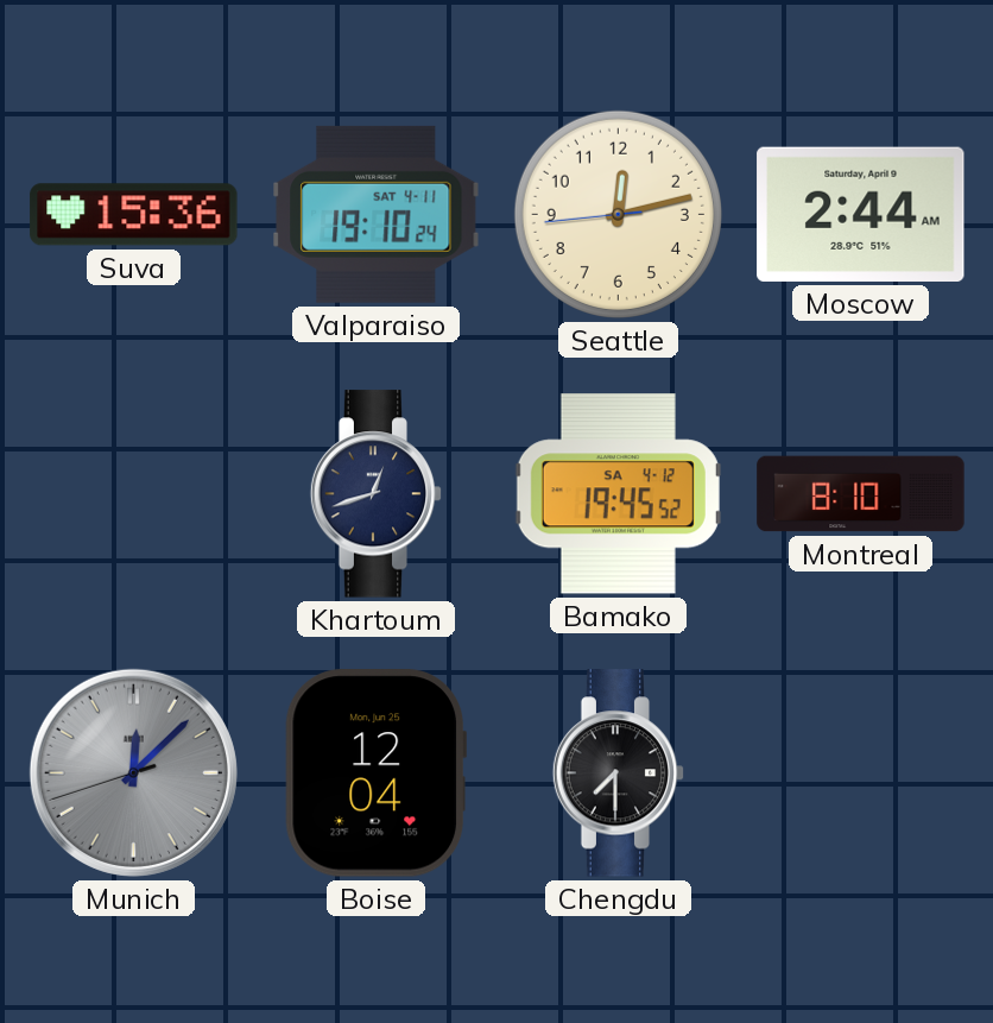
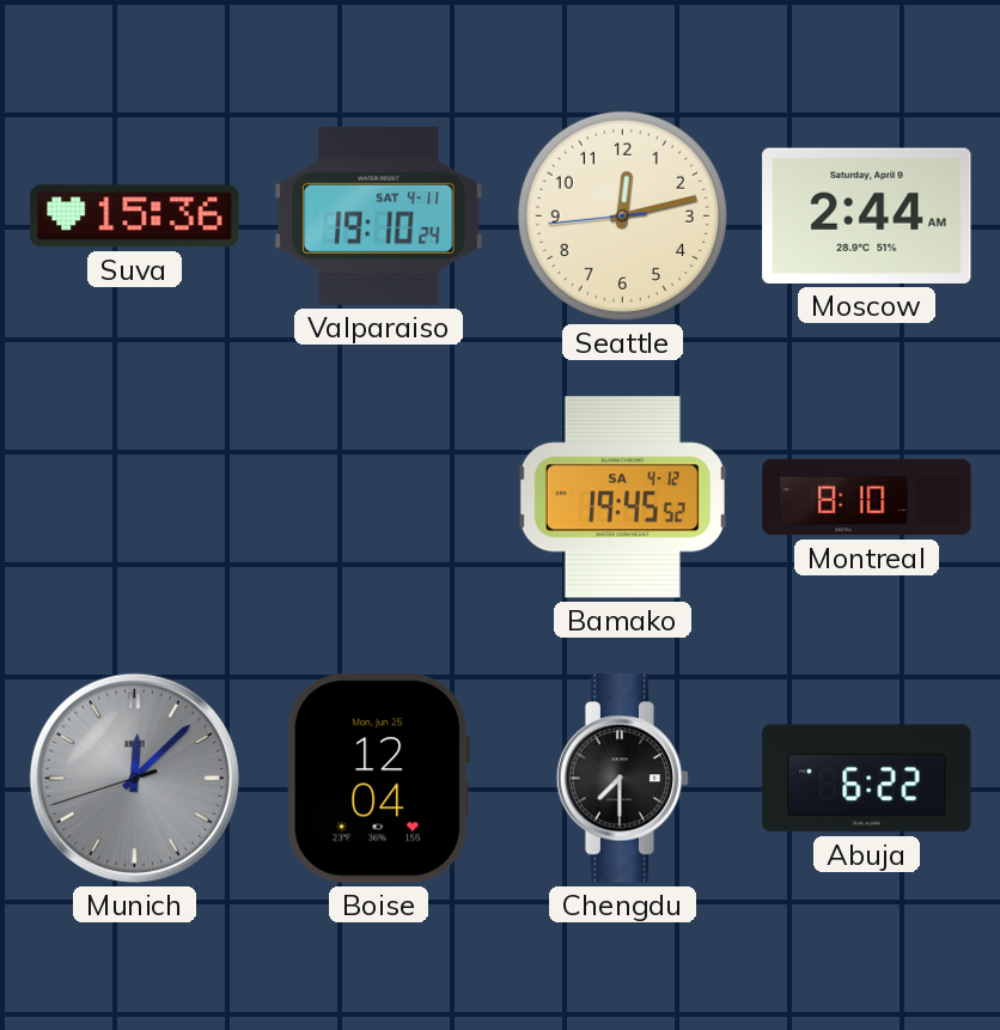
Khartoum: 12:42 -> none (377, 494)
Abuja: none -> 6:22 (867, 779)
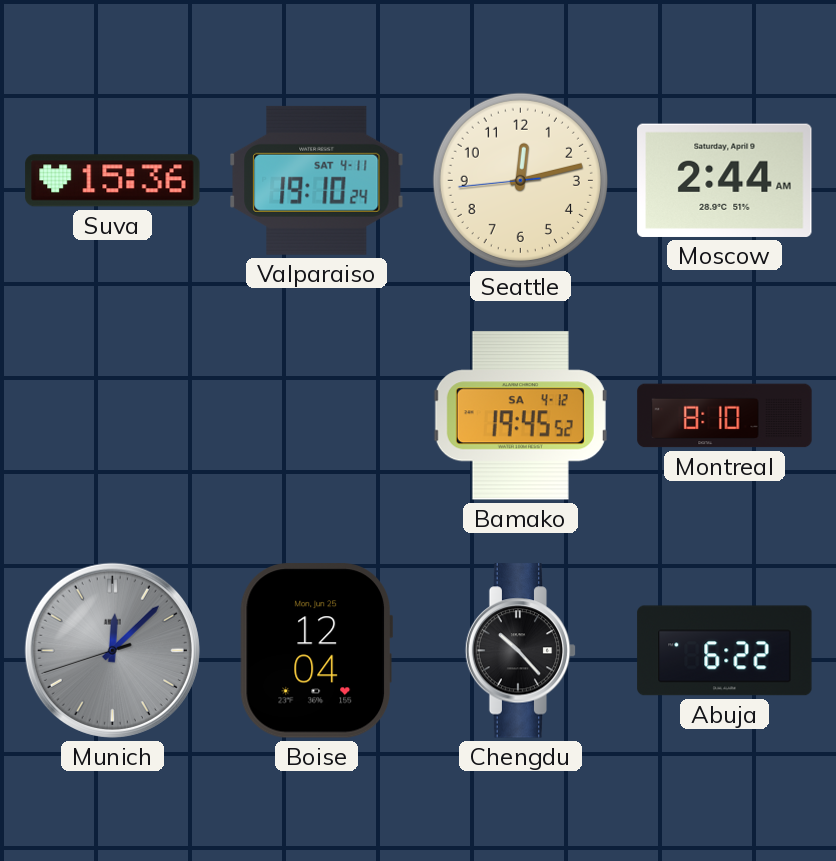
Chengdu: 7:30 -> 10:23 (521, 651)
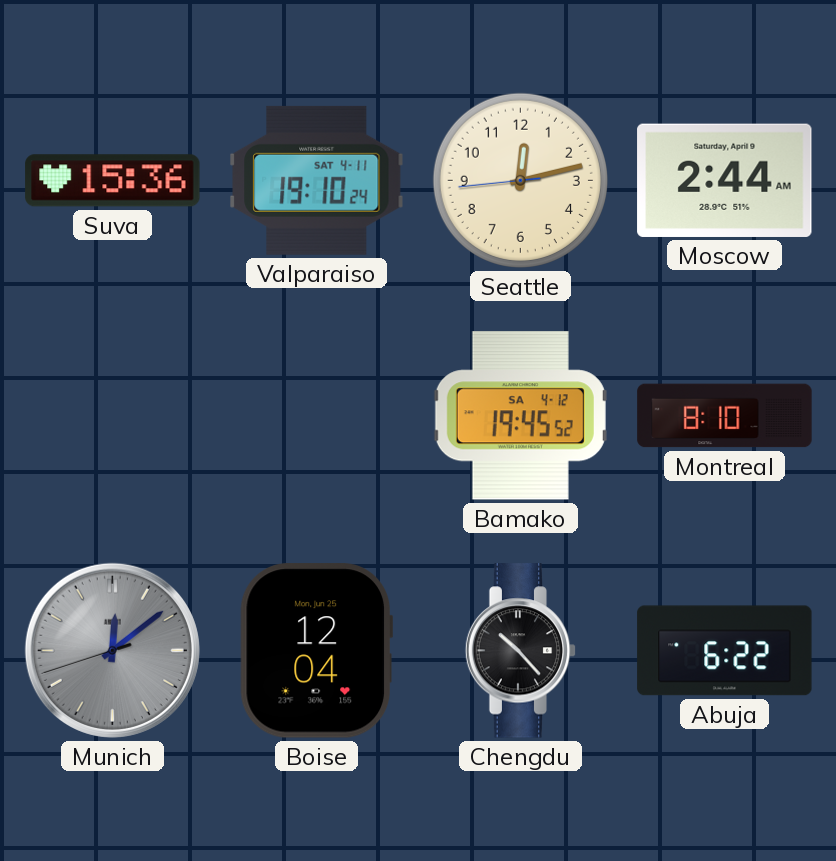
Munich: 12:07 -> 12:08 (112, 650)
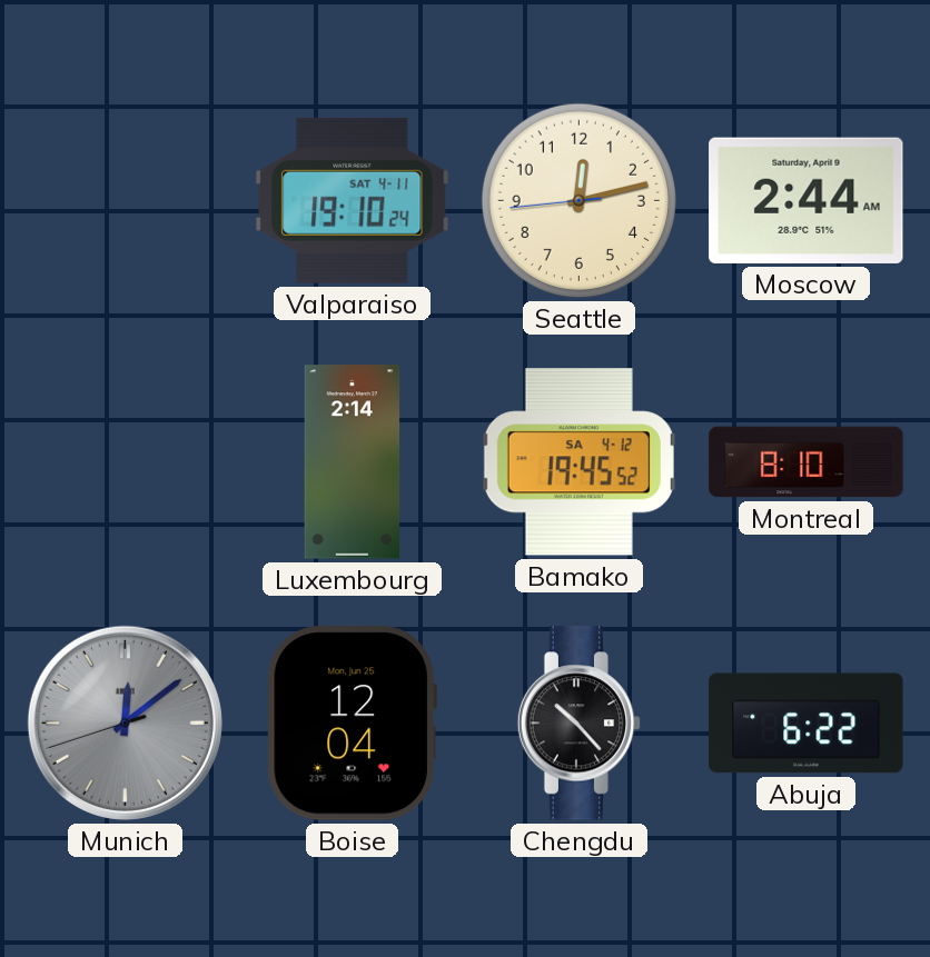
Suva: 15:36 -> none (113, 181)
Luxembourg: none -> 2:14 (353, 462)
